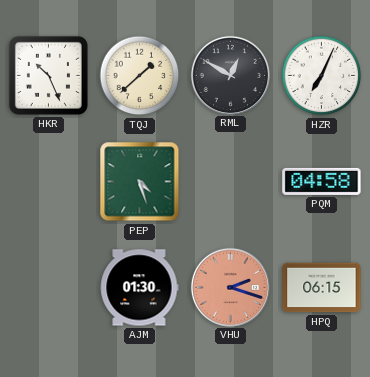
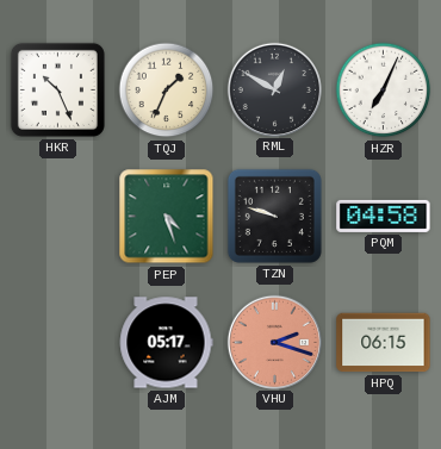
TQJ: 1:38 -> 1:34 (167, 91)
TZN: none -> 9:48 (274, 216)
AJM: 01:30 -> 05:17 (166, 343)
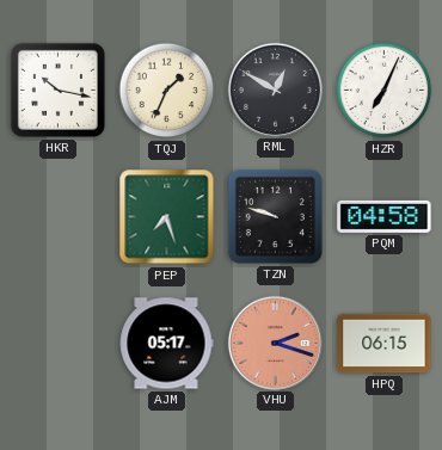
HKR: 10:26 -> 10:17 (57, 90)
PEP: 4:27 -> 7:27 (167, 217)
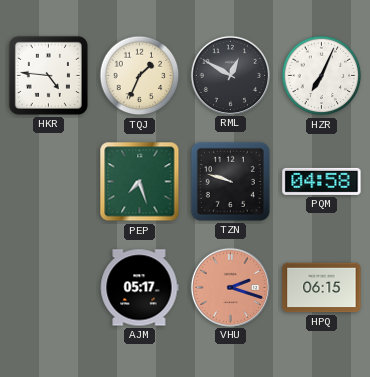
HKR: 10:17 -> 4:46 (48, 75)
